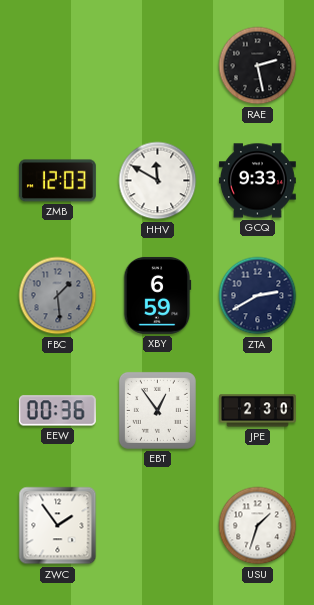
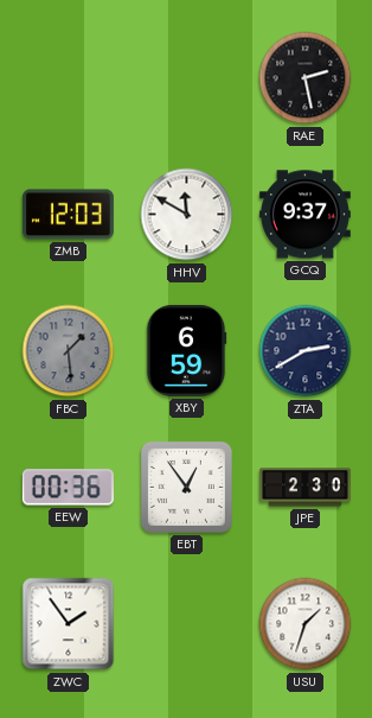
GCQ: 9:33 -> 9:37 (304, 215)
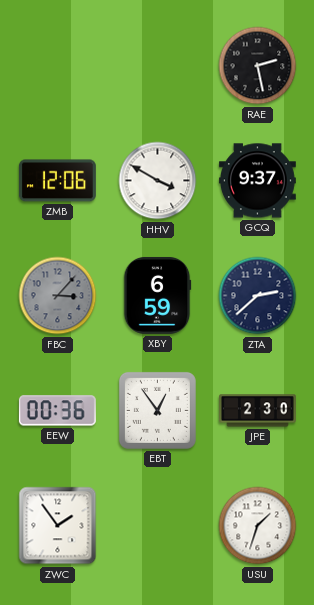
ZMB: 12:03 -> 12:06 (57, 181)
HHV: 11:50 -> 3:50 (158, 181)
FBC: 1:29 -> 3:07 (58, 296)
ZTA: 2:40 -> 2:38 (258, 296)
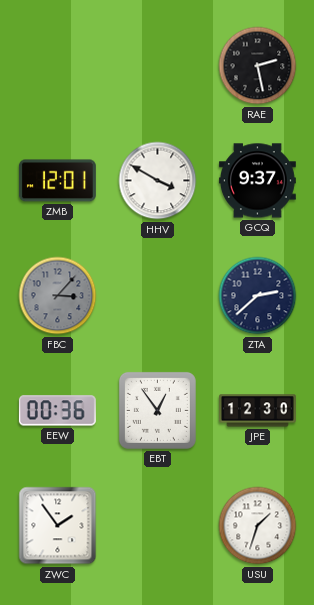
ZMB: 12:06 -> 12:01 (57, 181)
XBY: 6:59 -> none (157, 295)
JPE: 2:30 -> 12:30 (258, 411)
